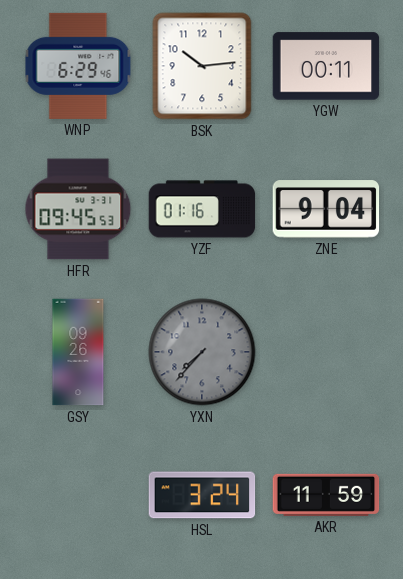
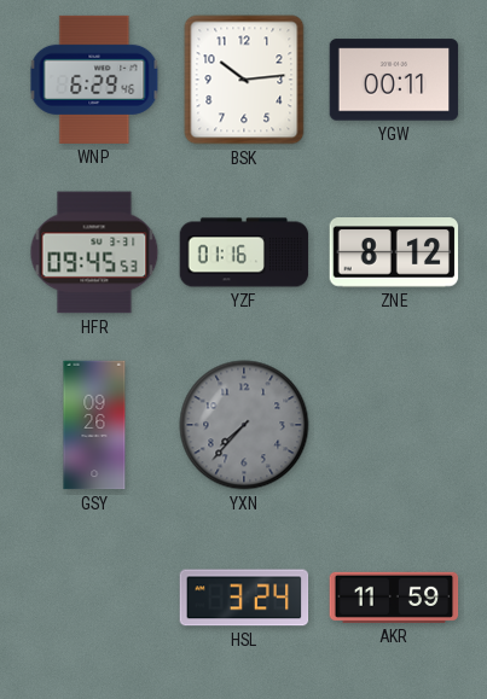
ZNE: 9:04 -> 8:12 (394, 252)
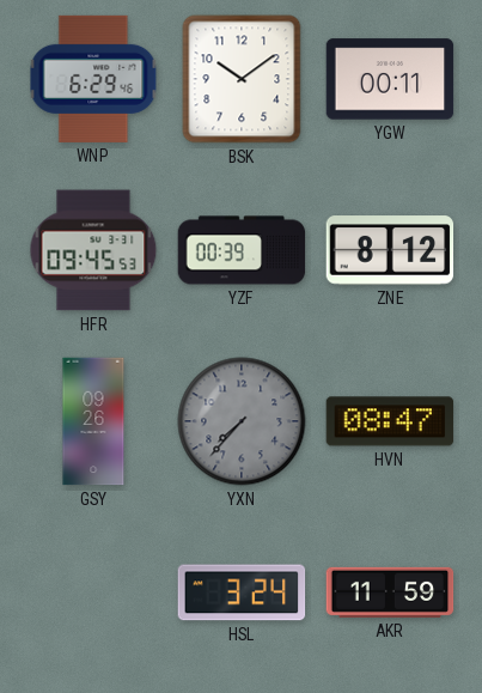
BSK: 10:14 -> 10:09 (242, 79)
YZF: 01:16 -> 00:39 (242, 250)
HVN: none -> 08:47 (390, 421)
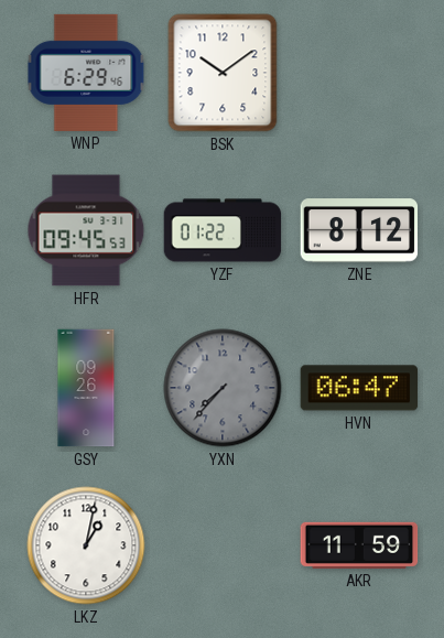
YGW: 00:11 -> none (390, 79)
YZF: 00:39 -> 01:22 (223, 230)
HVN: 08:47 -> 06:47 (359, 388)
LKZ: none -> 1:02 (86, 545)
HSL: 3:24 -> none (242, 592)
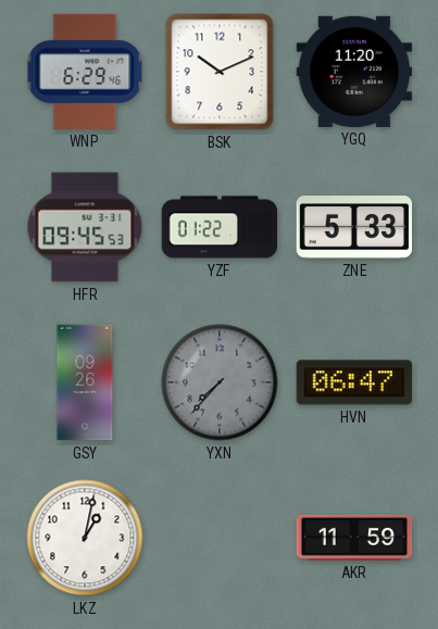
BSK: 10:09 -> 10:11 (220, 72)
YGQ: none -> 11:20 (354, 72)
ZNE: 8:12 -> 5:33 (354, 227)
